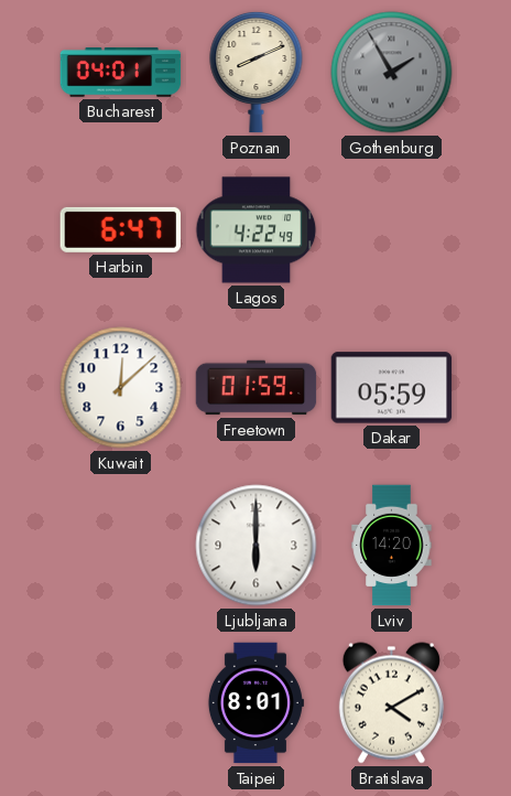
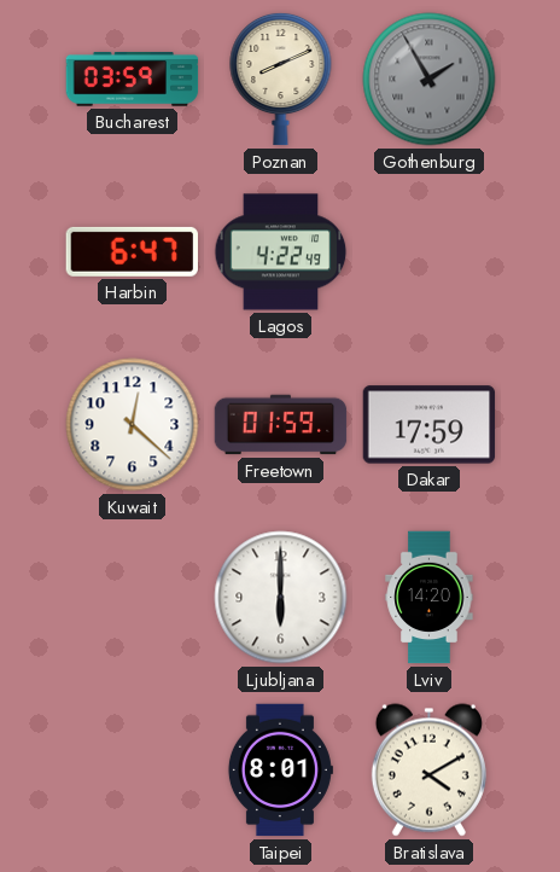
Bucharest: 04:01 -> 03:59 (133, 80)
Kuwait: 12:08 -> 12:22 (133, 425)
Dakar: 05:59 -> 17:59 (430, 425)
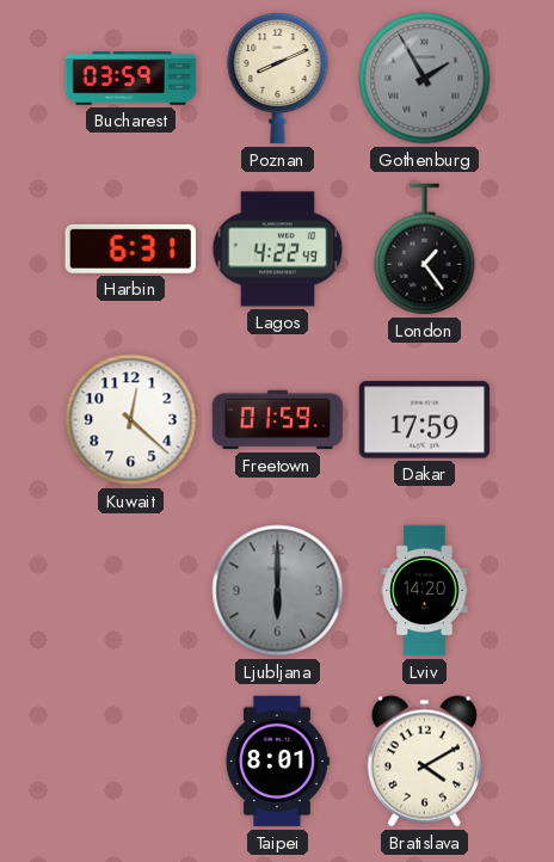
Harbin: 6:47 -> 6:31 (130, 248)
London: none -> 1:24 (425, 250)
Ljubljana dial: white -> grey (278, 591)
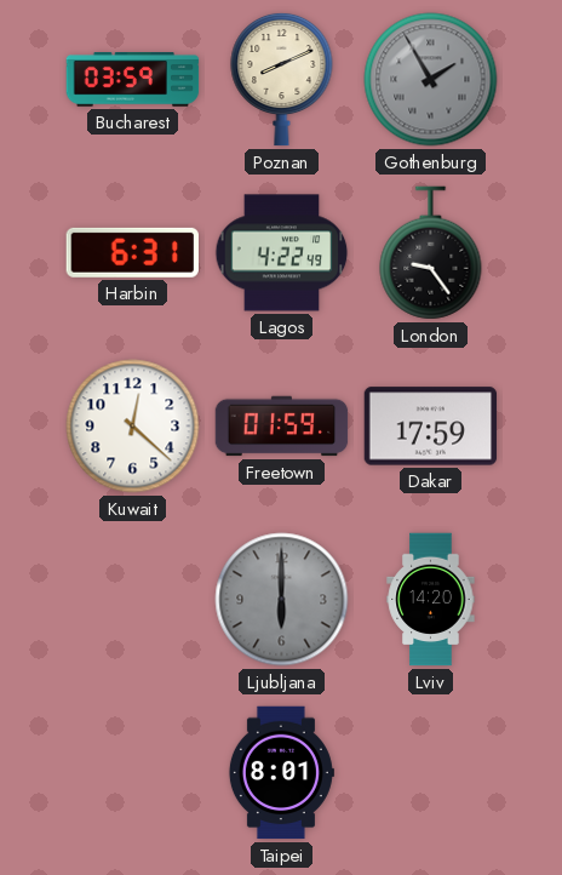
London: 1:24 -> 9:24 (431, 253)
Bratislava: 4:10 -> none (424, 762)
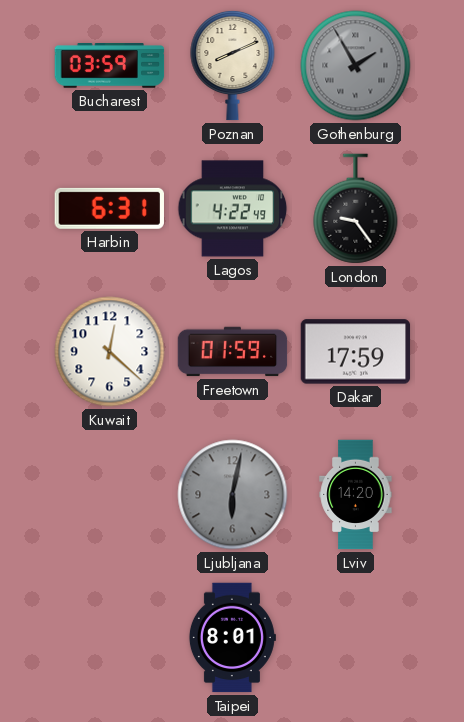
Ljubljana: 6:00 -> 6:02 (233, 495)
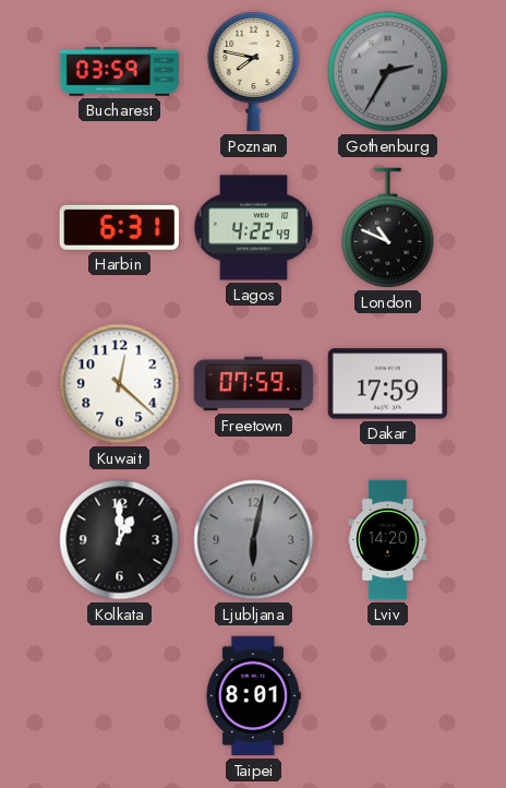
Poznan: 8:11 -> 7:47 (254, 71)
Gothenburg: 1:55 -> 2:35 (388, 72)
London: 9:24 -> 10:49 (388, 228)
Freetown: 01:59 -> 07:59 (254, 384)
Kolkata: none -> 1:00 (120, 540)
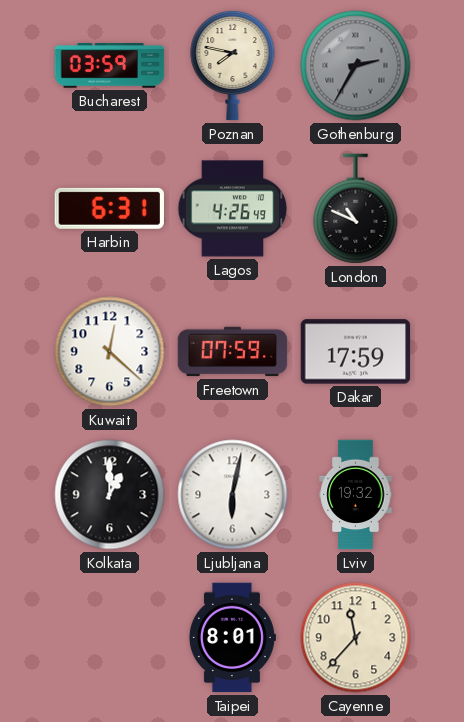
Lagos: 4:22 -> 4:26 (233, 209)
Ljubljana dial: grey -> white (233, 495)
Lviv: 14:20 -> 19:32 (356, 495)
Cayenne: none -> 11:37 (356, 638)
